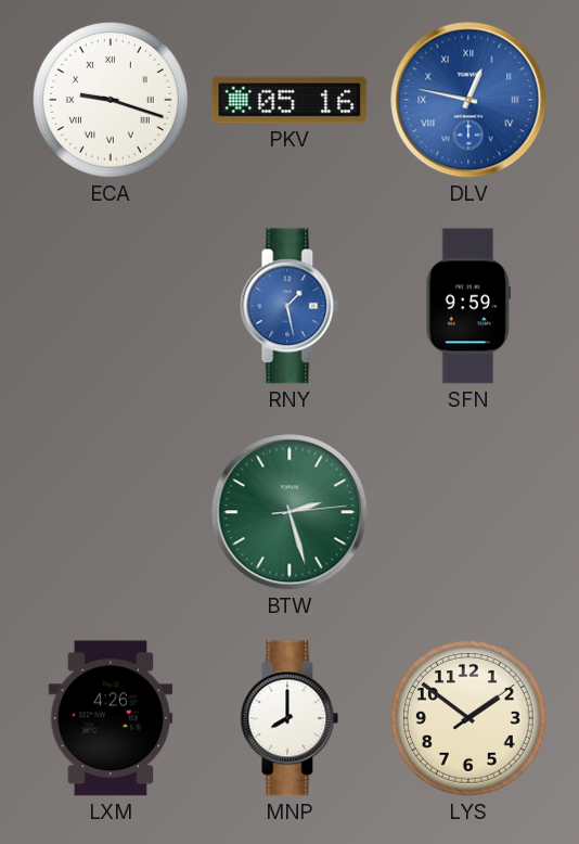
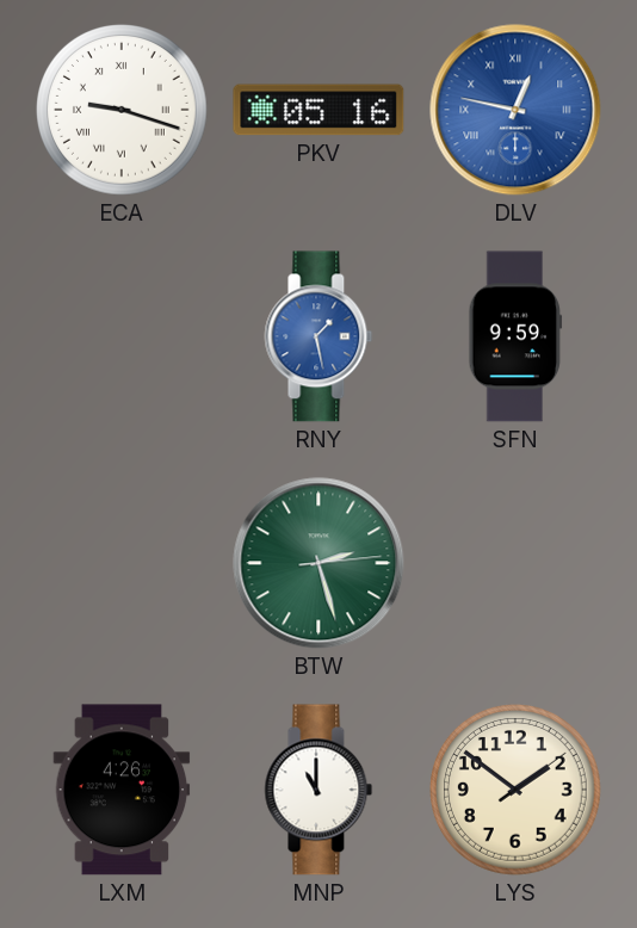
MNP: 8:00 -> 11:00 (318, 790)
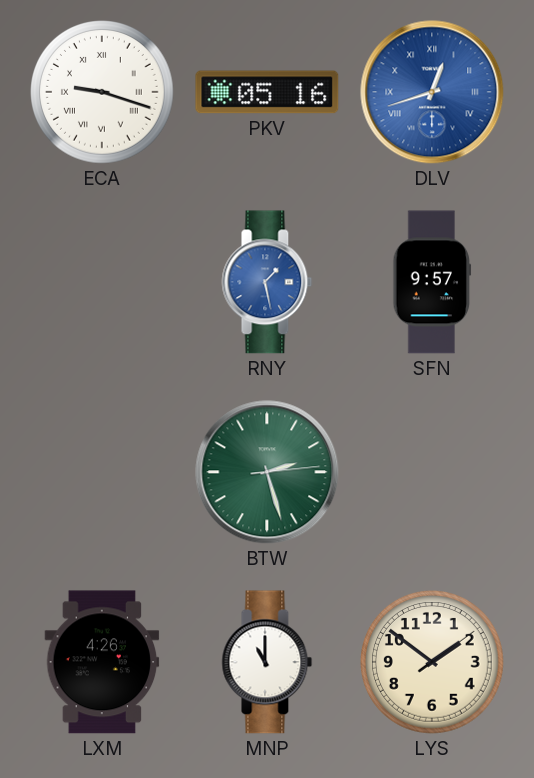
DLV: 12:47 -> 12:42 (432, 92)
SFN: 9:59 -> 9:57 (432, 282)
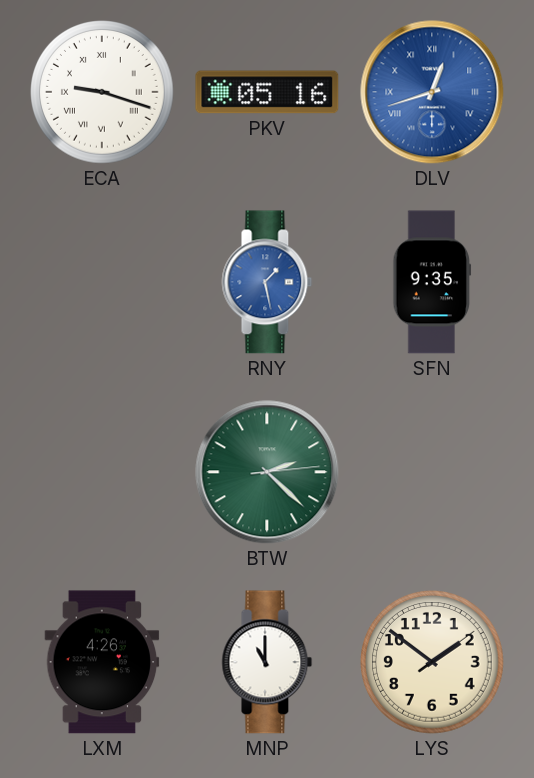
SFN: 9:57 -> 9:35 (432, 282)
BTW: 2:27 -> 2:22 (267, 472)
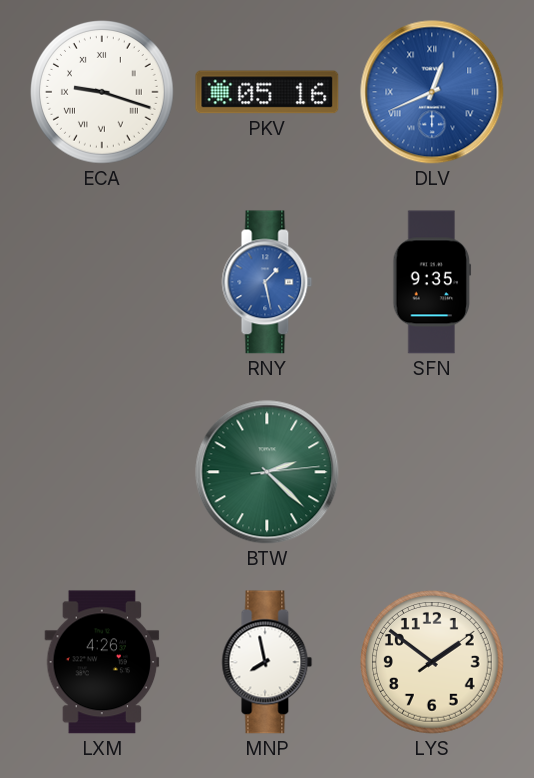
DLV: 12:42 -> 12:41 (432, 92)
MNP: 11:00 -> 7:58 (267, 662)
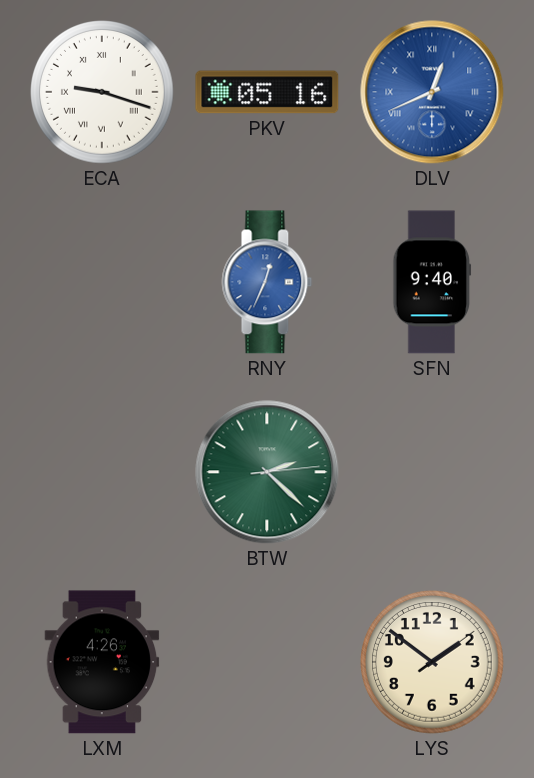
RNY: 1:28 -> 12:34 (267, 282)
SFN: 9:35 -> 9:40 (432, 282)
MNP: 7:58 -> none (267, 662)
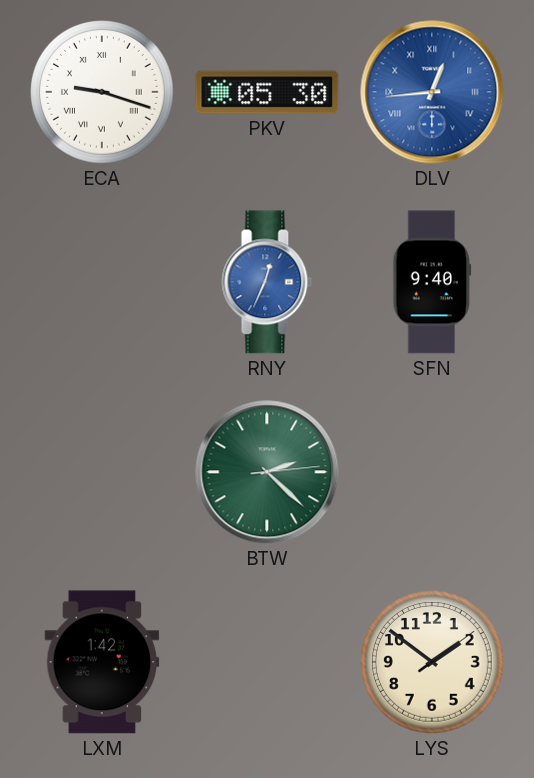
PKV: 05:16 -> 05:30 (267, 92)
DLV: 12:41 -> 12:44 (432, 92)
LXM: 4:26 -> 1:42 (102, 662)
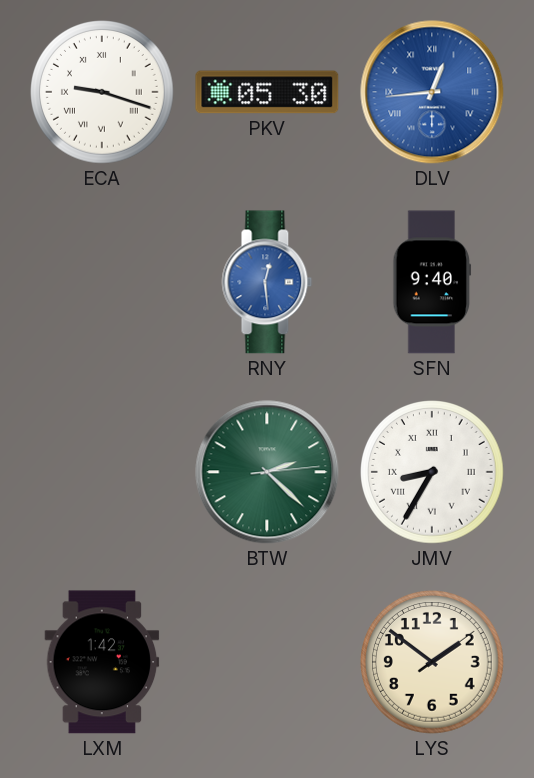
RNY: 12:34 -> 12:29 (267, 282)
JMV: none -> 8:35 (433, 473)
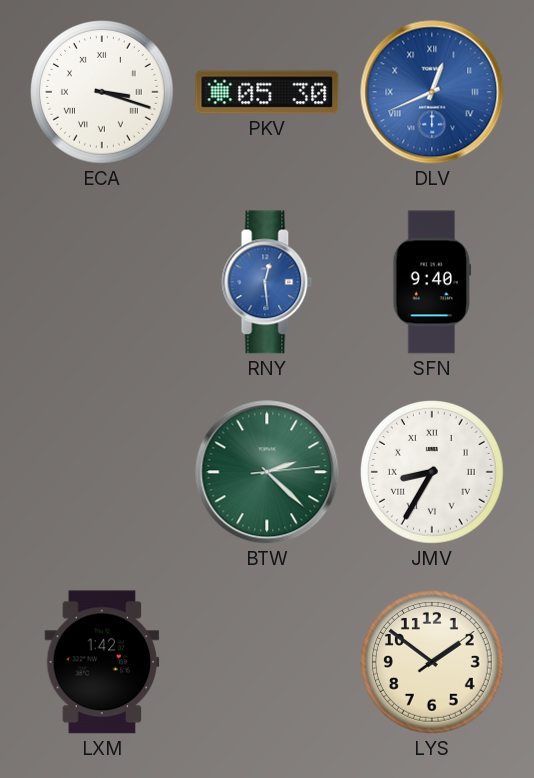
ECA: 9:18 -> 3:18 (103, 93)
DLV: 12:44 -> 12:41 (432, 92)
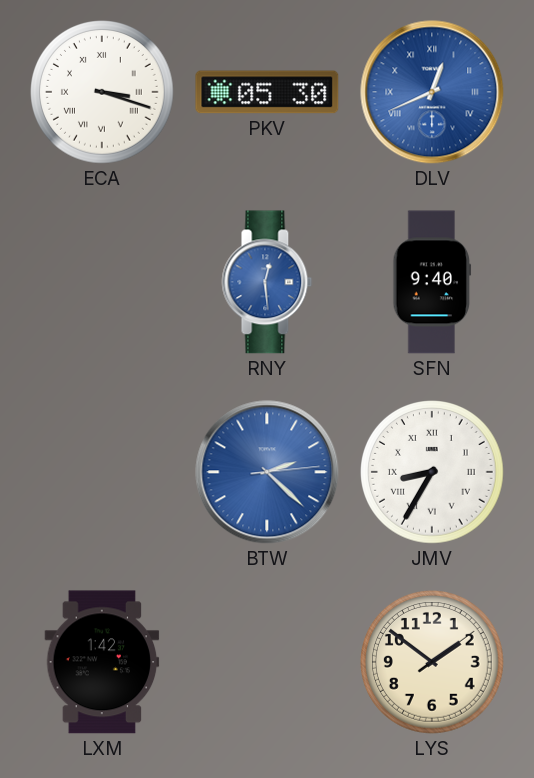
BTW dial: green -> blue (267, 472)
